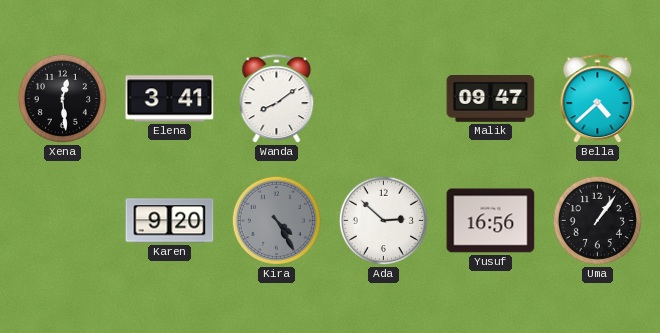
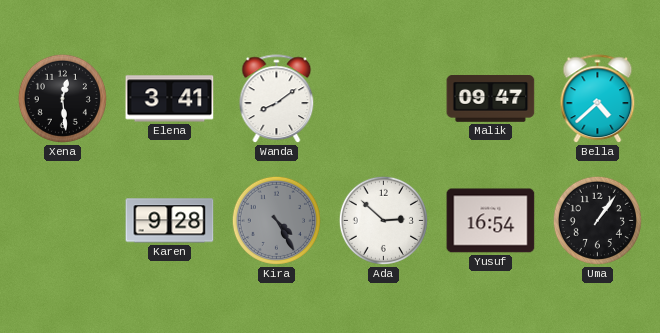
Karen: 9:20 -> 9:28 (170, 221)
Yusuf: 16:56 -> 16:54 (491, 221)
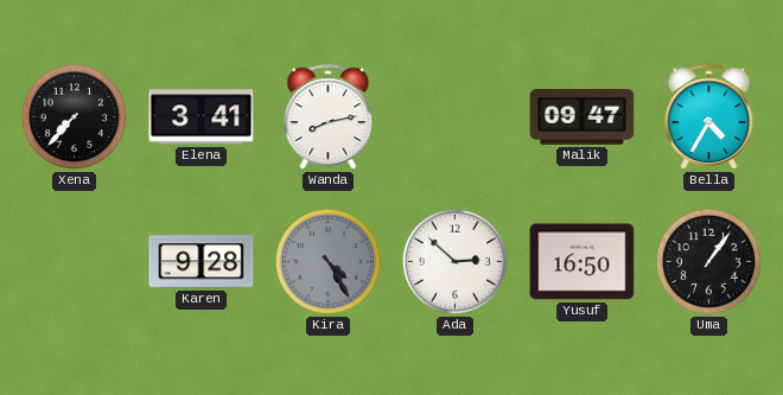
Xena: 12:29 -> 7:37 (74, 116)
Wanda: 8:09 -> 8:13 (329, 117)
Bella: 4:38 -> 4:35 (709, 117)
Yusuf: 16:54 -> 16:50 (583, 262)
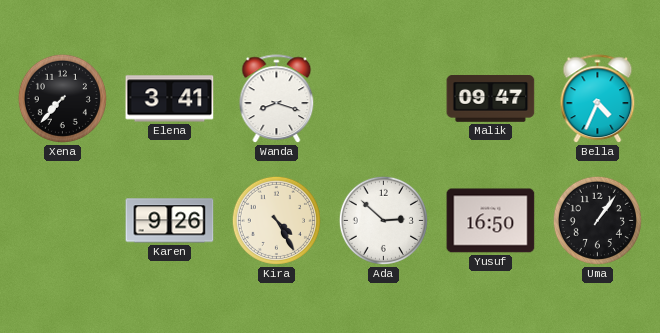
Wanda: 8:13 -> 8:18 (277, 99)
Bella: 4:35 -> 4:34 (598, 99)
Karen: 9:28 -> 9:26 (170, 221)
Kira dial: grey -> cream (276, 220)
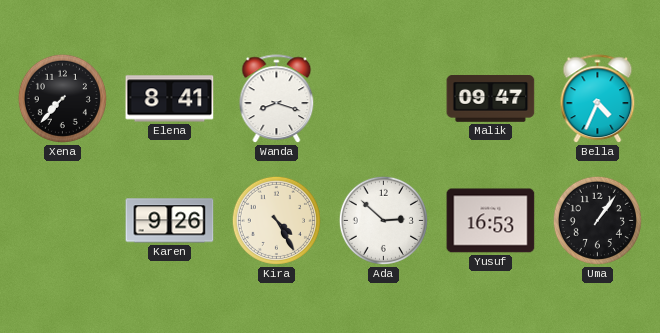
Elena: 3:41 -> 8:41 (170, 99)
Yusuf: 16:50 -> 16:53 (491, 221)
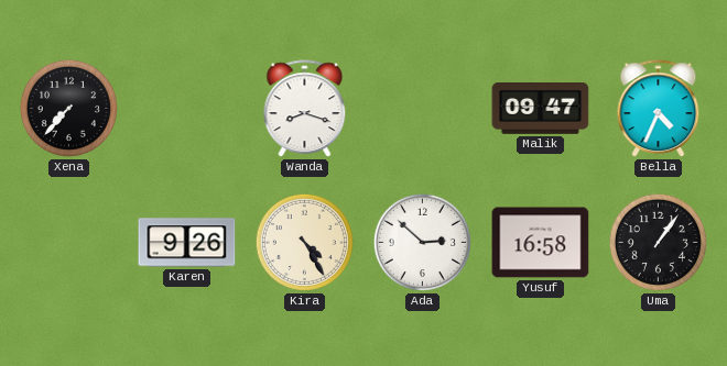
Elena: 8:41 -> none (170, 99)
Yusuf: 16:53 -> 16:58 (541, 243)
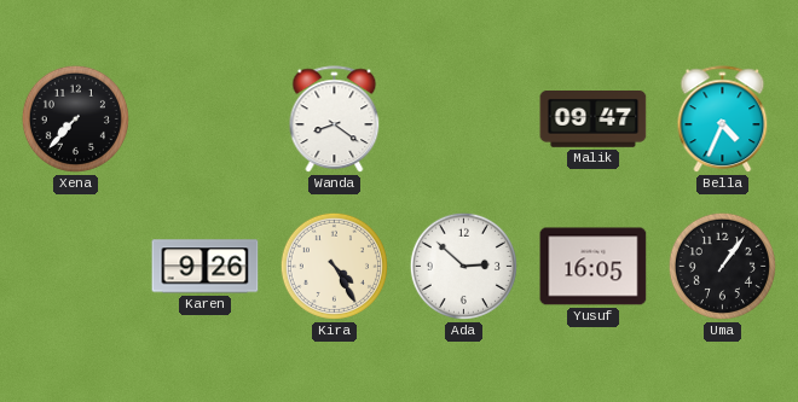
Wanda: 8:18 -> 8:21 (335, 120)
Yusuf: 16:58 -> 16:05 (594, 267)
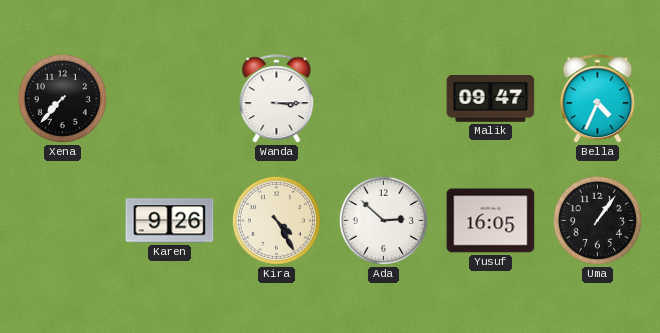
Wanda: 8:21 -> 3:15 (277, 99)
